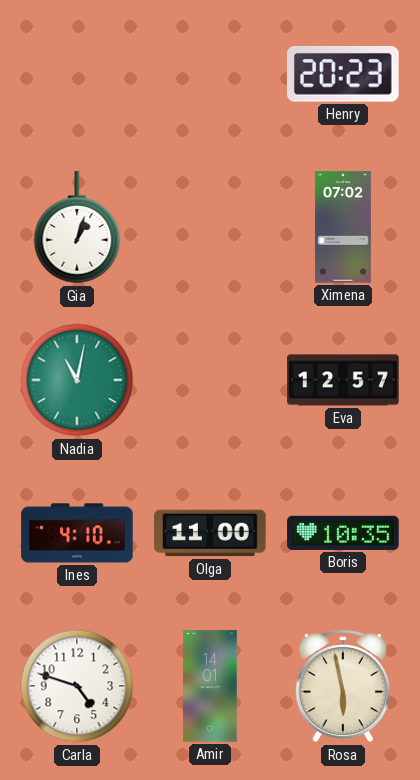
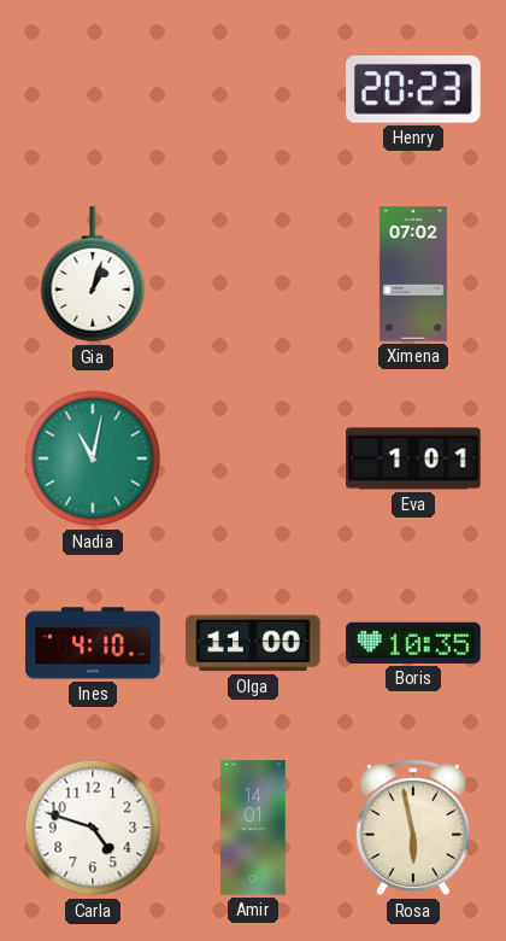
Eva: 12:57 -> 1:01 (413, 458)
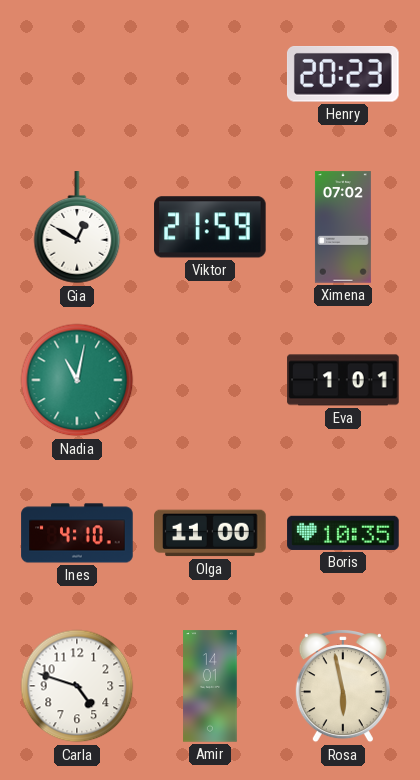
Gia: 1:03 -> 12:50 (77, 228)
Viktor: none -> 21:59 (210, 227)
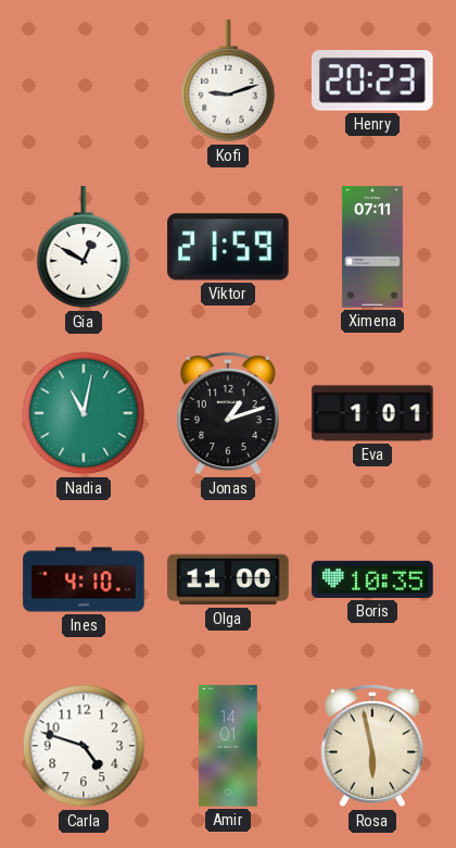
Kofi: none -> 9:12 (228, 82)
Ximena: 07:02 -> 07:11 (372, 247)
Jonas: none -> 1:12 (228, 414)
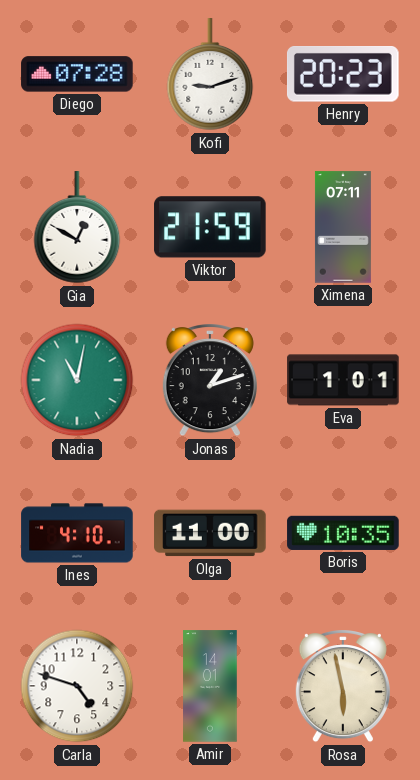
Diego: none -> 07:28 (77, 74)
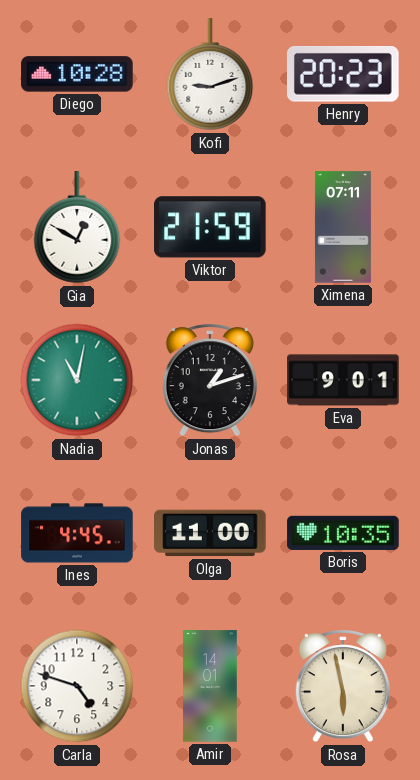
Diego: 07:28 -> 10:28 (77, 74)
Eva: 1:01 -> 9:01 (343, 380)
Ines: 4:10 -> 4:45 (77, 533)
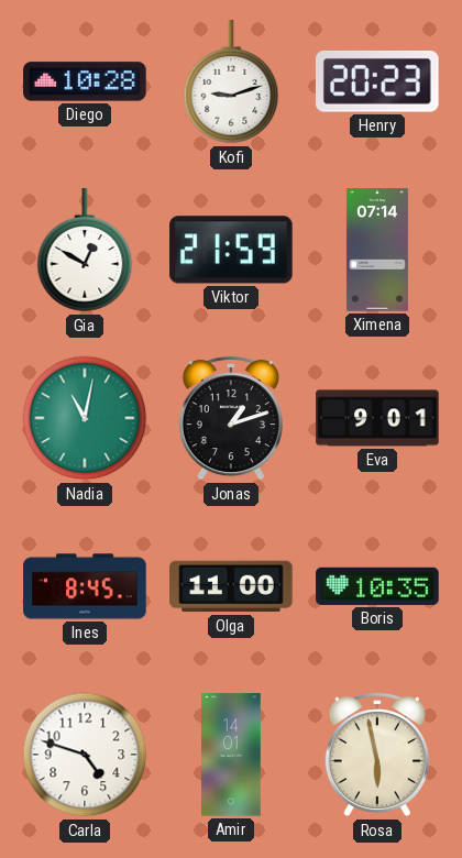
Ximena: 07:11 -> 07:14 (377, 250)
Ines: 4:45 -> 8:45 (85, 586)
